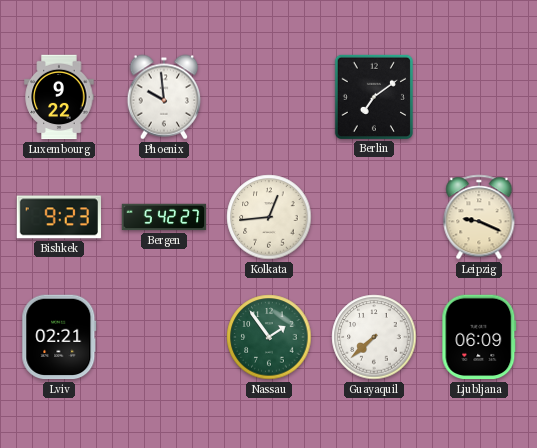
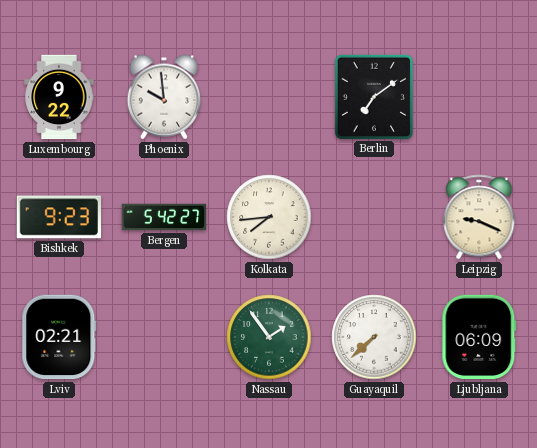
Kolkata: 12:44 -> 7:44 (269, 217)
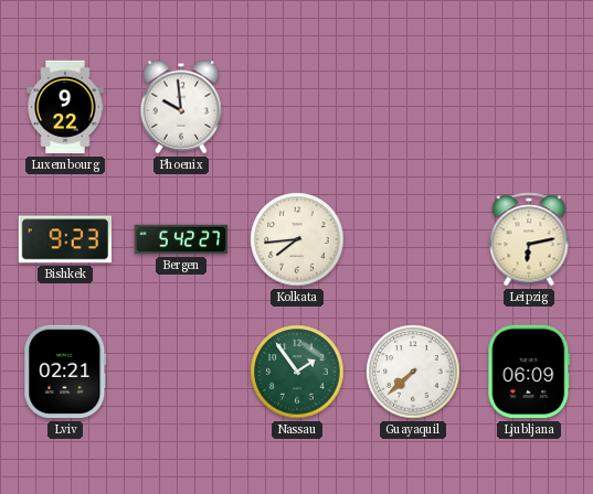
Berlin: 7:09 -> none (373, 96)
Leipzig: 9:19 -> 6:13 (529, 239)
